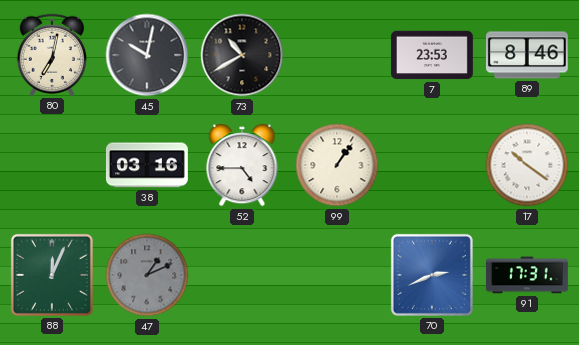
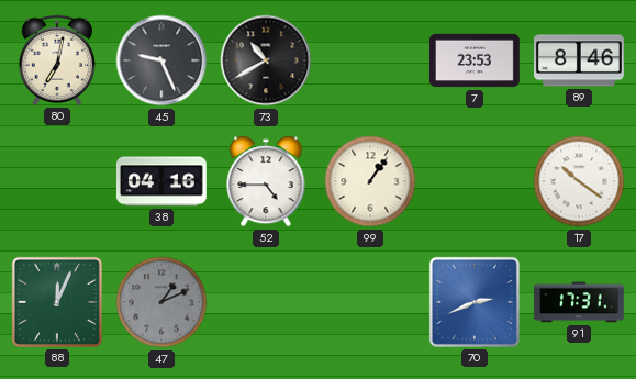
45: 10:02 -> 9:26 (161, 60)
38: 03:16 -> 04:16 (161, 181)
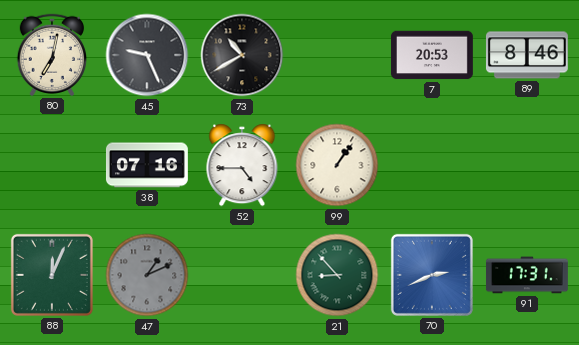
7: 23:53 -> 20:53 (432, 55)
38: 04:16 -> 07:16 (147, 165)
17: 10:21 -> none (579, 181)
21: none -> 8:53 (337, 275)
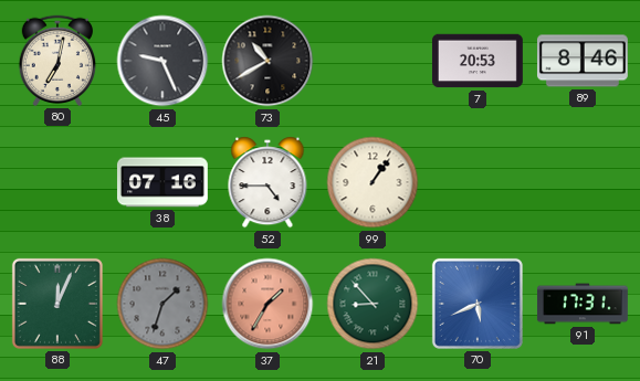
47: 1:11 -> 1:33 (162, 304)
37: none -> 1:35 (267, 304)
70: 2:41 -> 5:41 (478, 304)
